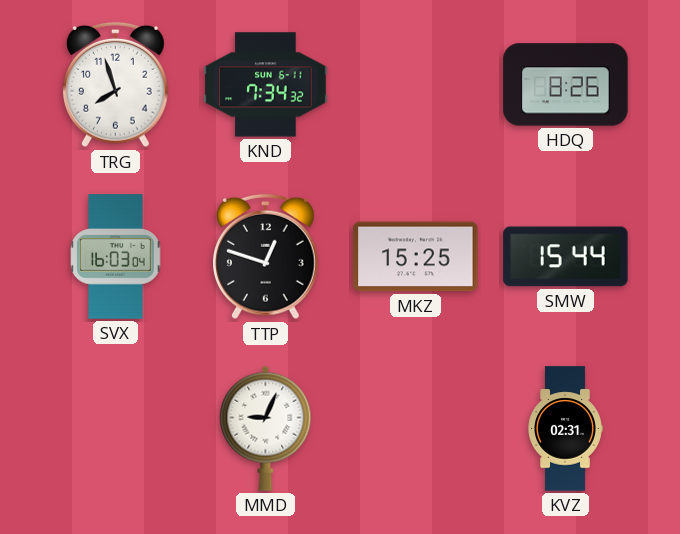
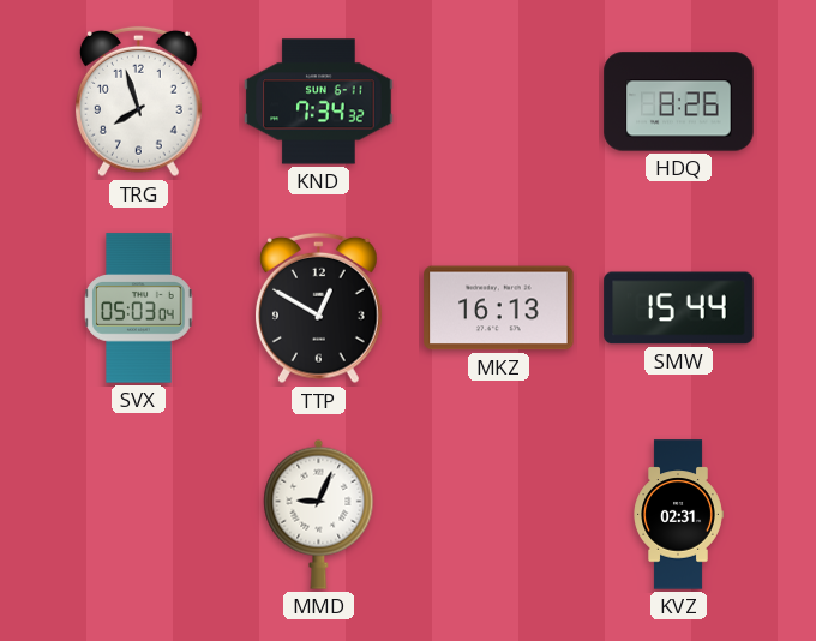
SVX: 16:03 -> 05:03 (139, 308)
TTP: 12:48 -> 12:50 (319, 308)
MKZ: 15:25 -> 16:13 (499, 308)
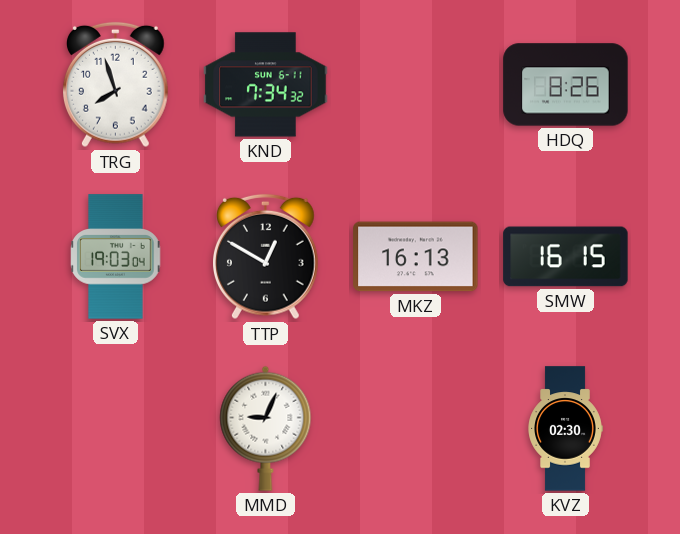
SVX: 05:03 -> 19:03 (116, 257)
SMW: 15:44 -> 16:15 (566, 257)
KVZ: 02:31 -> 02:30 (565, 429)
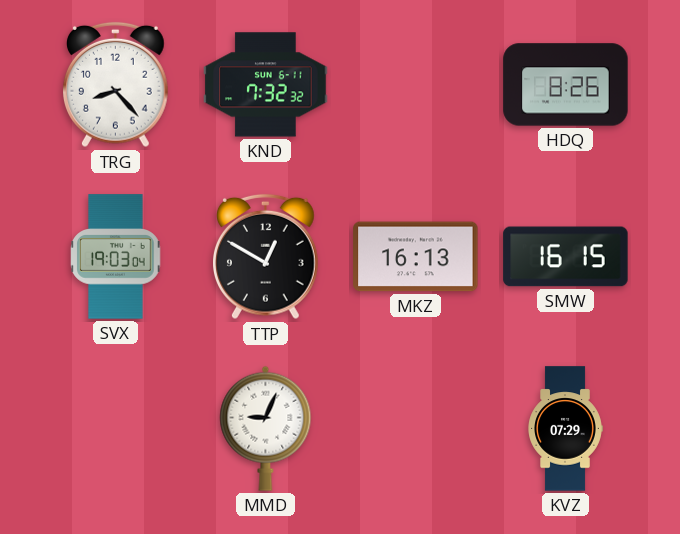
TRG: 7:57 -> 8:23 (116, 85)
KND: 7:34 -> 7:32 (266, 85)
KVZ: 02:30 -> 07:29 (565, 429)
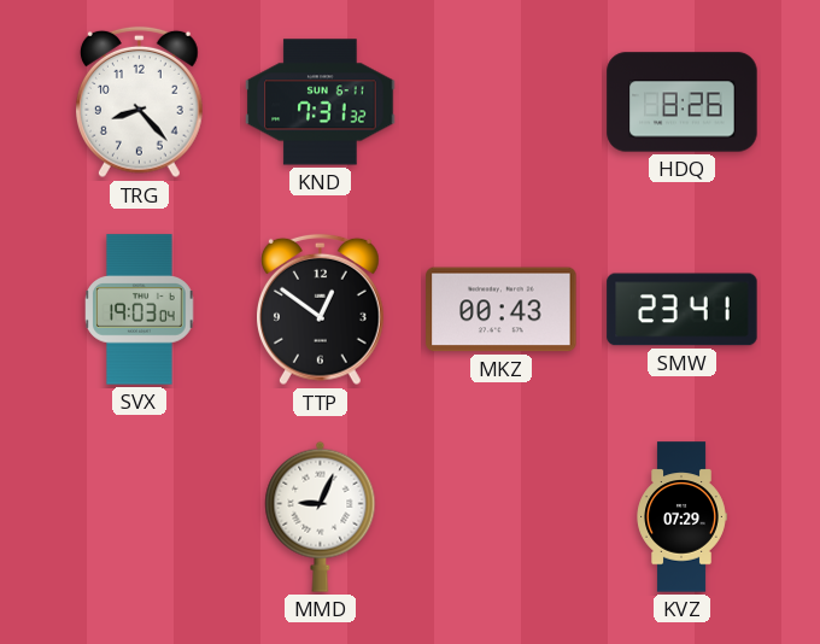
KND: 7:32 -> 7:31 (321, 103)
TTP: 12:50 -> 12:51 (321, 310)
MKZ: 16:13 -> 00:43 (502, 310)
SMW: 16:15 -> 23:41 (683, 310)
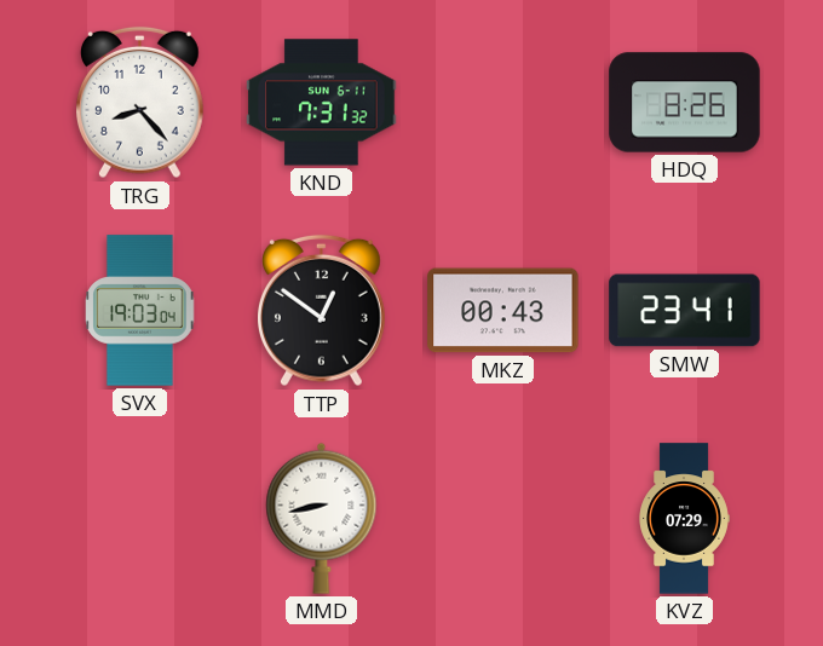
MMD: 9:04 -> 8:43 (322, 518)
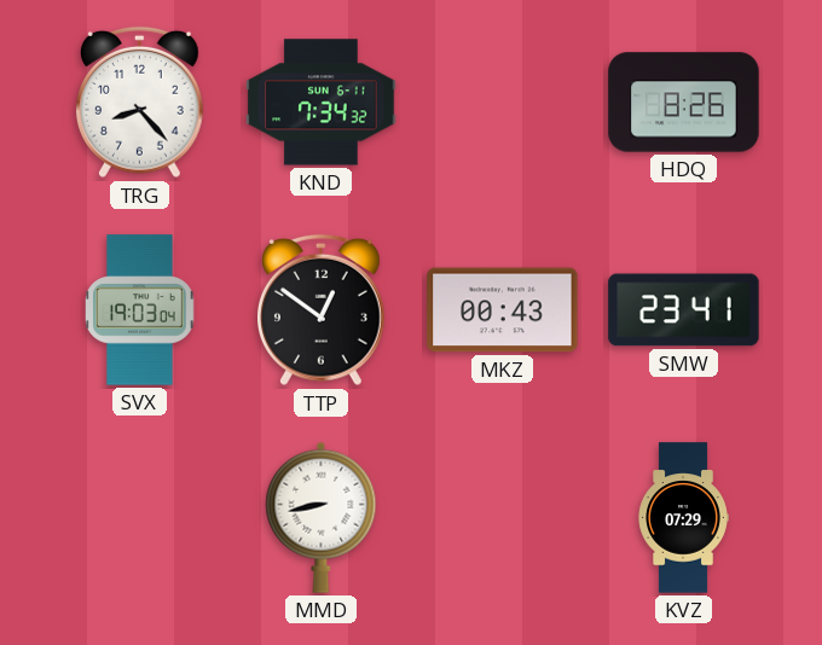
KND: 7:31 -> 7:34 (322, 103)
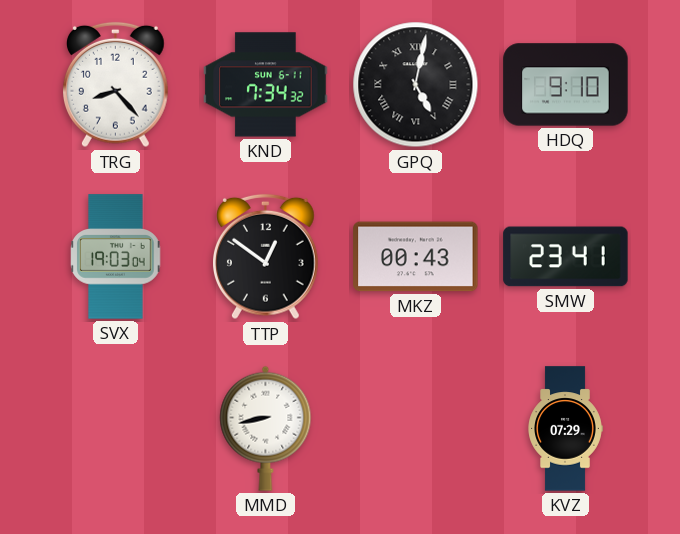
GPQ: none -> 5:02 (416, 85)
HDQ: 8:26 -> 9:10 (566, 85)
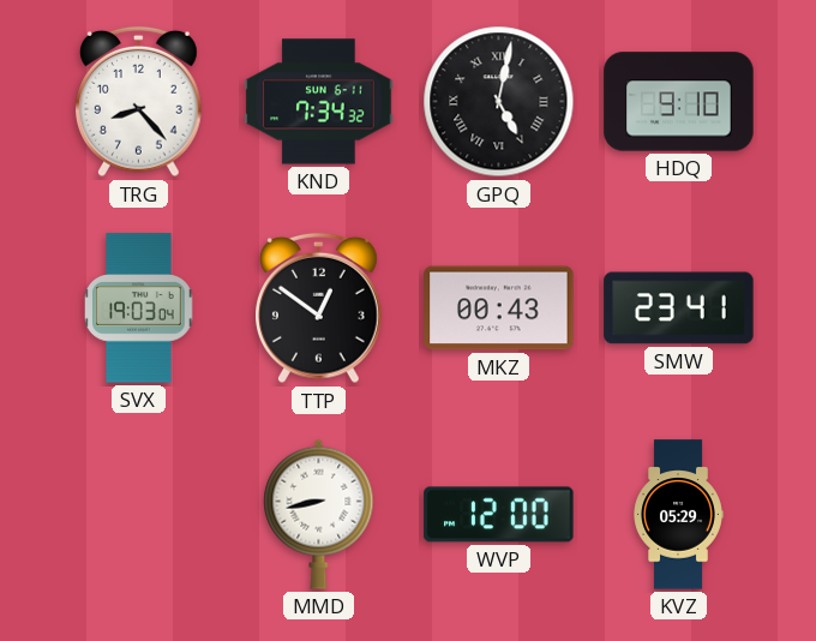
WVP: none -> 12:00 (499, 515)
KVZ: 07:29 -> 05:29 (678, 515)
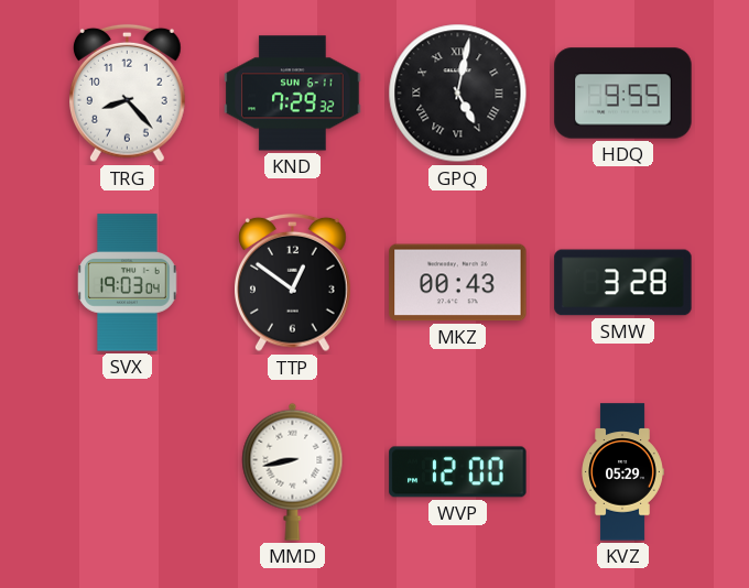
KND: 7:34 -> 7:29 (293, 94)
HDQ: 9:10 -> 9:55 (623, 94)
SMW: 23:41 -> 3:28 (623, 283)
